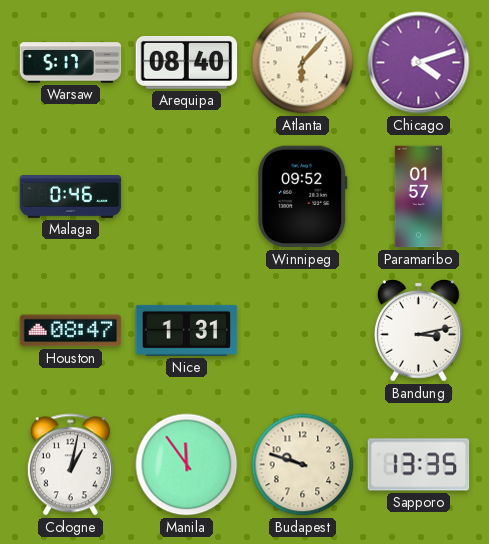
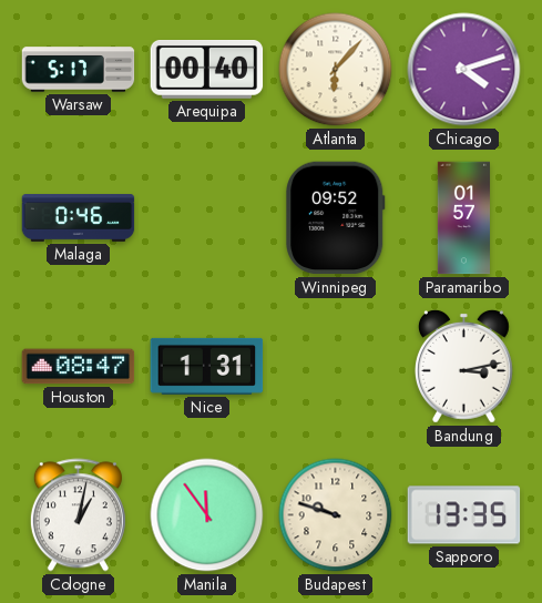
Arequipa: 08:40 -> 00:40 (207, 70)
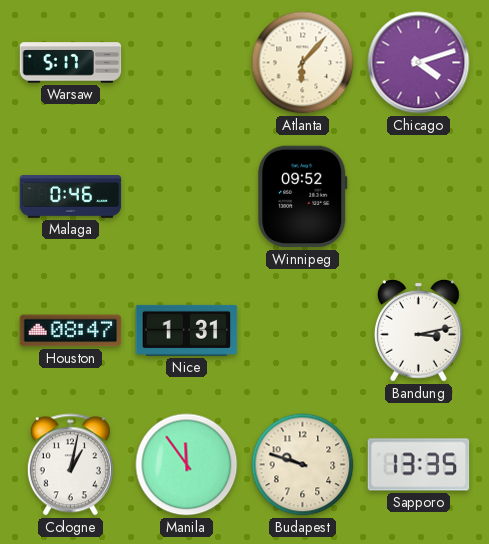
Arequipa: 00:40 -> none (207, 70)
Paramaribo: 01:57 -> none (463, 218)
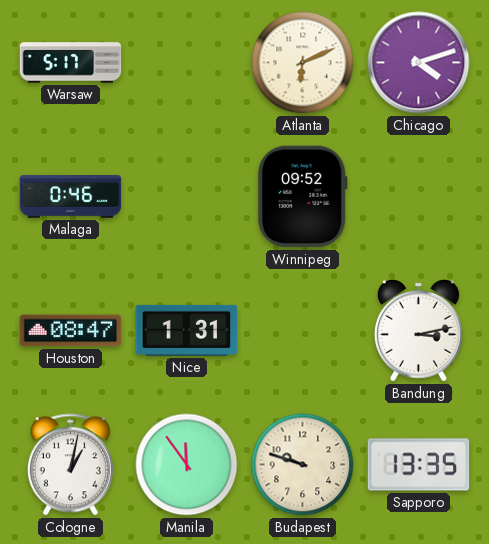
Atlanta: 6:07 -> 6:11 (303, 63)
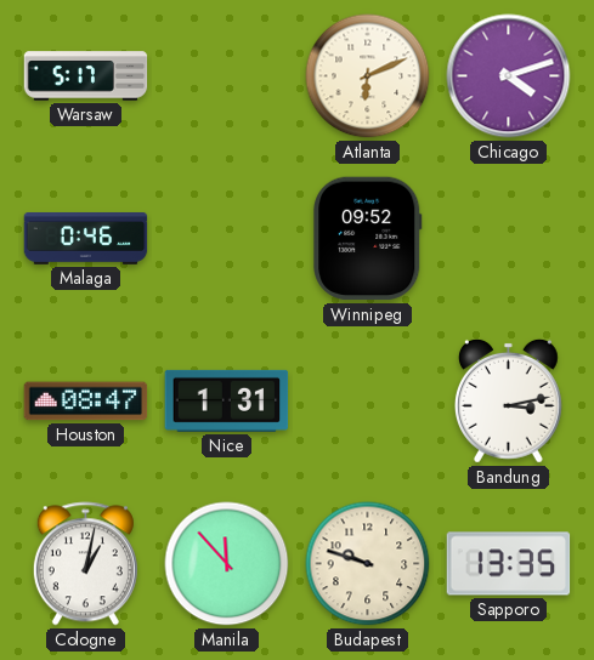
Manila: 11:54 -> 11:53 (227, 564)
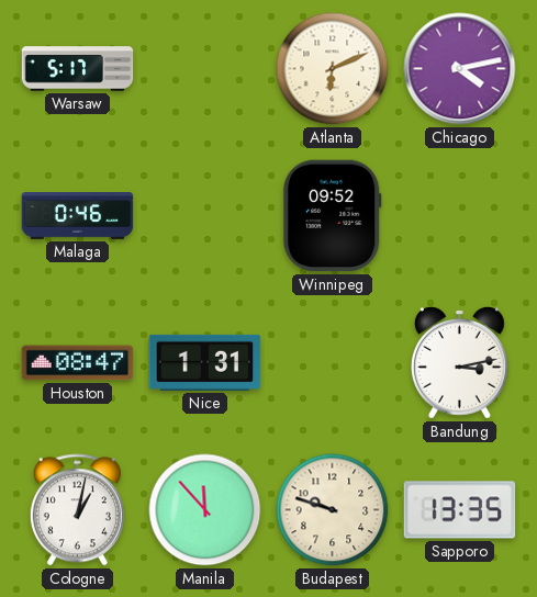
Chicago: 4:12 -> 4:13 (460, 69)
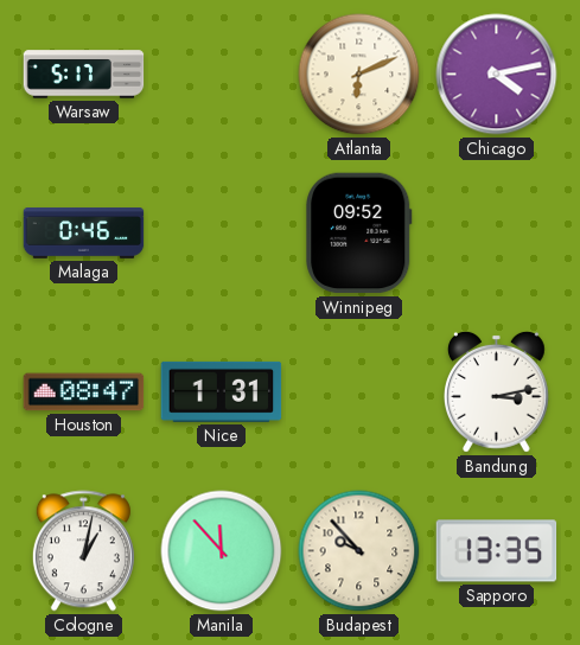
Budapest: 9:48 -> 9:53 (359, 551)
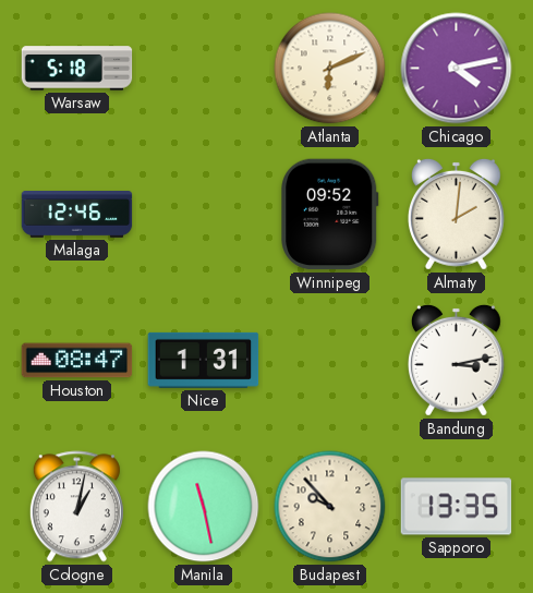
Warsaw: 5:17 -> 5:18 (77, 69)
Malaga: 0:46 -> 12:46 (77, 215)
Almaty: none -> 2:01 (456, 214)
Manila: 11:53 -> 11:28 (204, 507)
